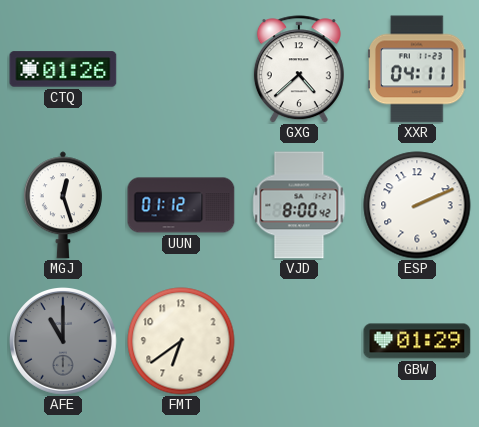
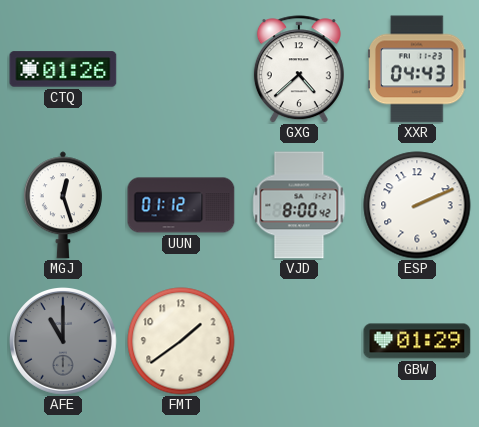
XXR: 04:11 -> 04:43 (418, 69)
FMT: 6:39 -> 1:39 (181, 341)
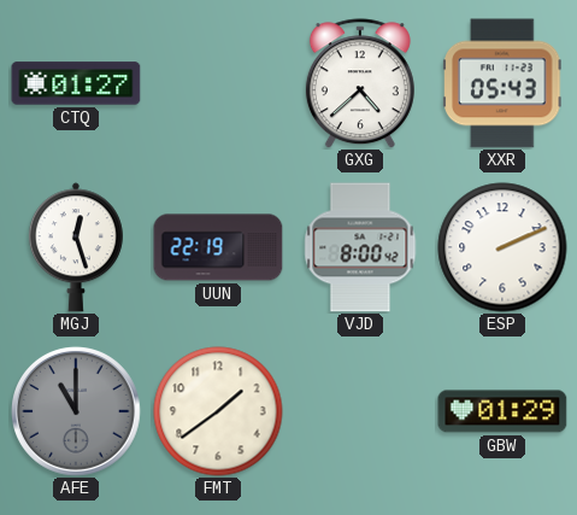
CTQ: 01:26 -> 01:27 (76, 83)
XXR: 04:43 -> 05:43 (504, 83)
UUN: 01:12 -> 22:19 (218, 247)
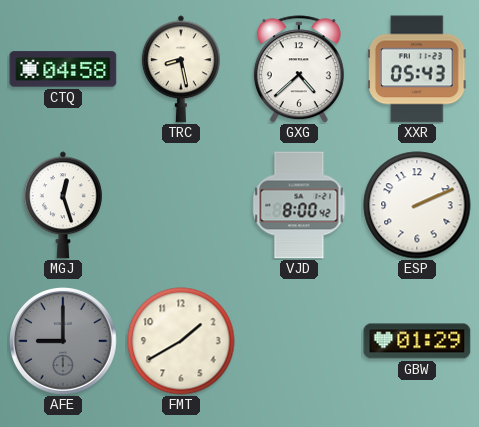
CTQ: 01:27 -> 04:58 (63, 69)
TRC: none -> 8:28 (181, 69)
UUN: 22:19 -> none (218, 247)
AFE: 11:00 -> 9:00 (64, 342)
FMT: 1:39 -> 1:40 (181, 341)
